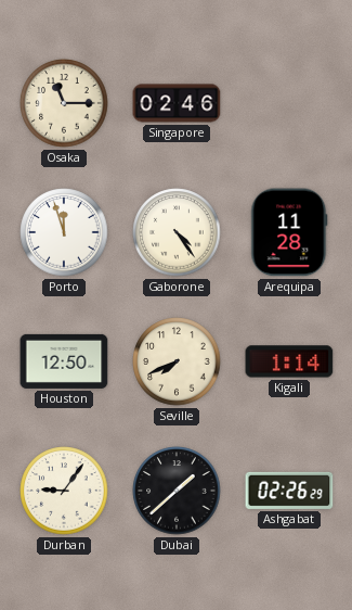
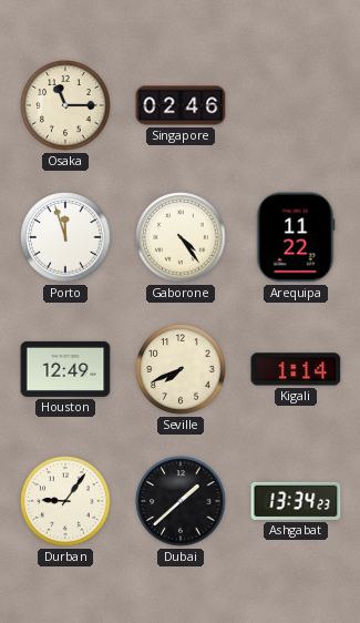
Arequipa: 11:28 -> 11:22 (296, 237)
Houston: 12:50 -> 12:49 (65, 369)
Ashgabat: 02:26 -> 13:34 (296, 501)
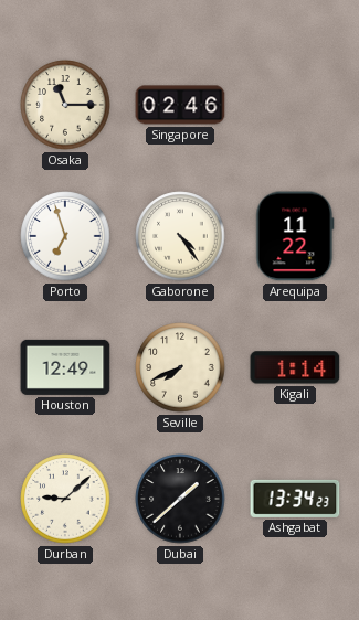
Porto: 11:57 -> 6:57 (65, 236)
Durban: 9:06 -> 9:08 (65, 499)
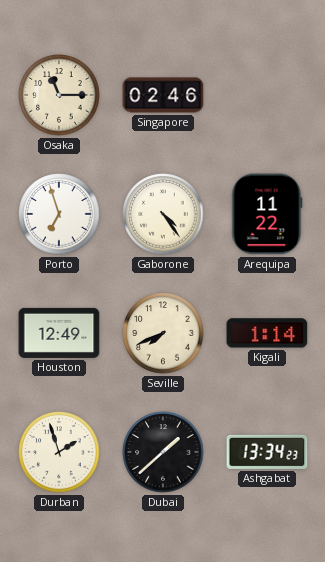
Durban: 9:08 -> 1:57 (59, 452)
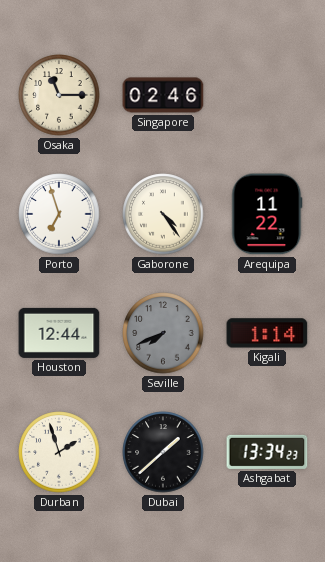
Houston: 12:49 -> 12:44 (59, 333)
Seville dial: cream -> grey (163, 333)
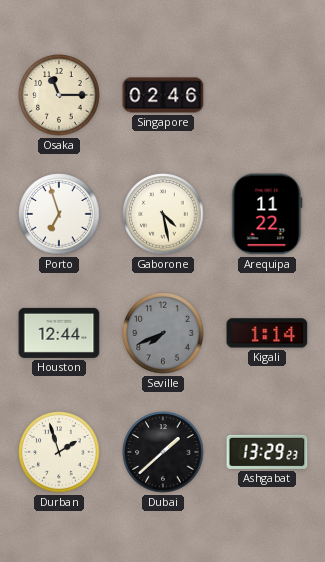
Gaborone: 4:24 -> 4:28 (163, 214)
Ashgabat: 13:34 -> 13:29 (267, 452)
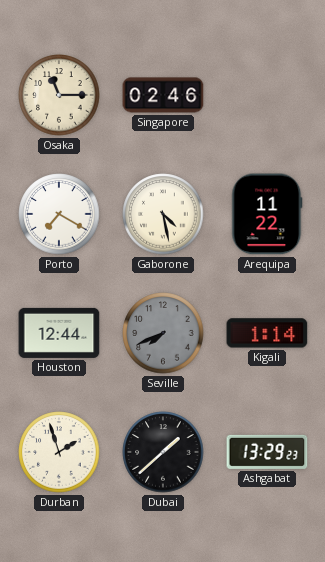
Porto: 6:57 -> 7:20 (59, 214)
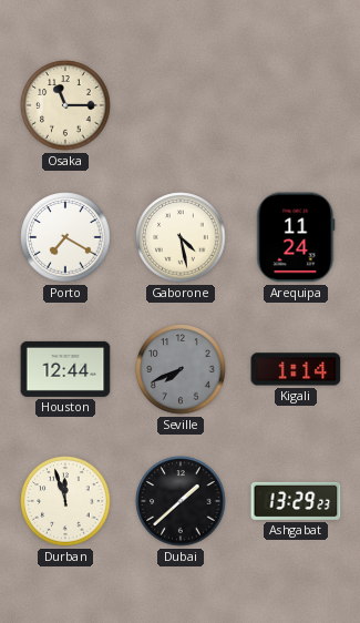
Singapore: 02:46 -> none (163, 95)
Arequipa: 11:22 -> 11:24 (296, 237)
Durban: 1:57 -> 11:57 (65, 501)
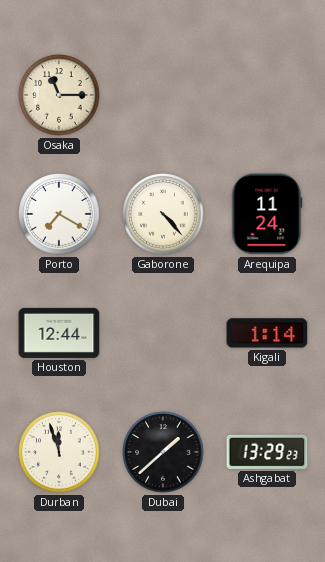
Gaborone: 4:28 -> 4:23 (163, 214)
Seville: 7:41 -> none (181, 369)
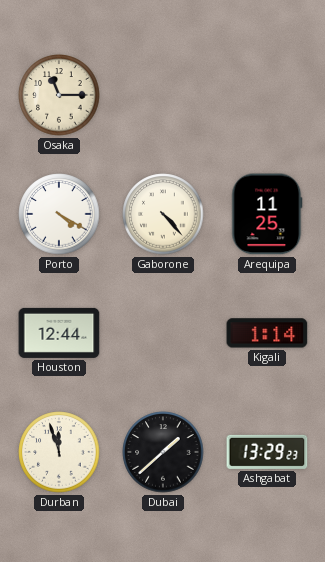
Porto: 7:20 -> 4:20 (59, 214)
Arequipa: 11:24 -> 11:25 (267, 214)
